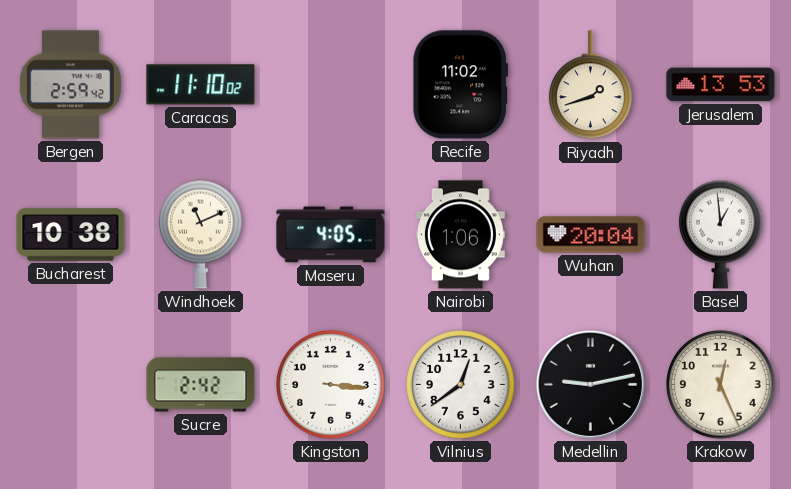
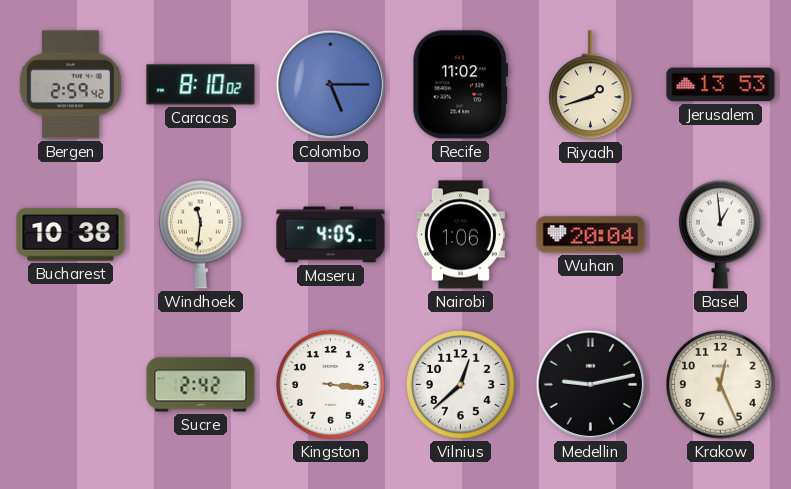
Caracas: 11:10 -> 8:10 (201, 85)
Colombo: none -> 5:15 (330, 84)
Windhoek: 11:11 -> 11:31 (201, 234)
Vilnius: 12:39 -> 12:38 (461, 385)
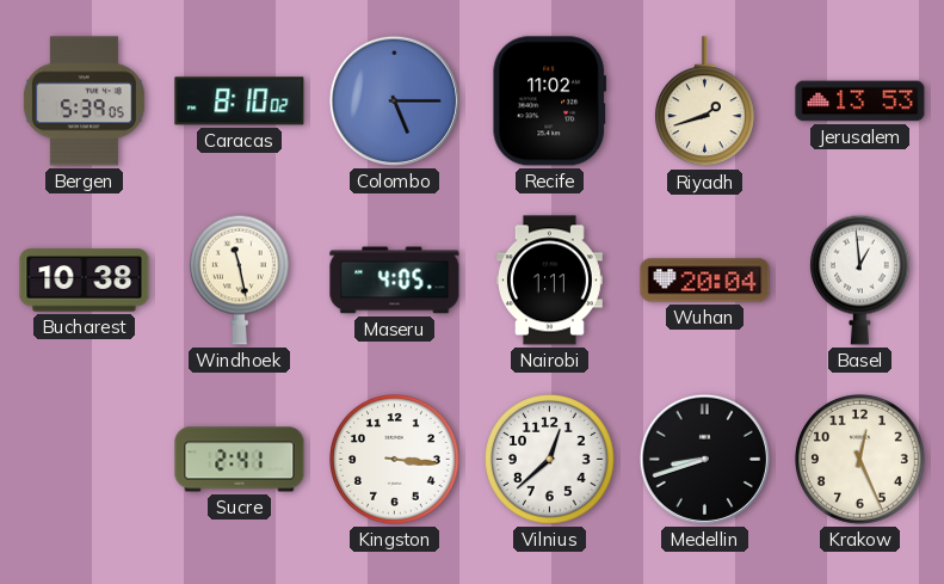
Bergen: 2:59 -> 5:39 (84, 102)
Windhoek: 11:31 -> 11:28 (240, 279)
Nairobi: 1:06 -> 1:11 (549, 281)
Sucre: 2:42 -> 2:41 (240, 460)
Medellin: 9:13 -> 8:42 (704, 459)
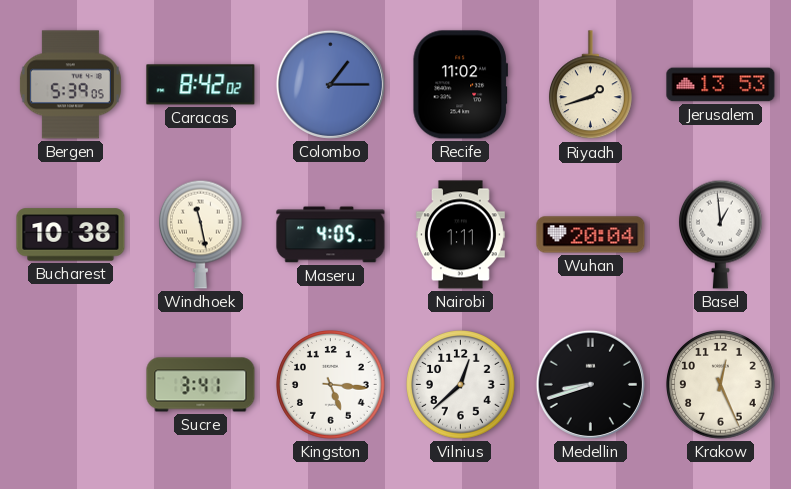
Caracas: 8:10 -> 8:42 (201, 85)
Colombo: 5:15 -> 1:15 (330, 84)
Sucre: 2:41 -> 3:41 (201, 385)
Kingston: 3:16 -> 5:16 (331, 385)
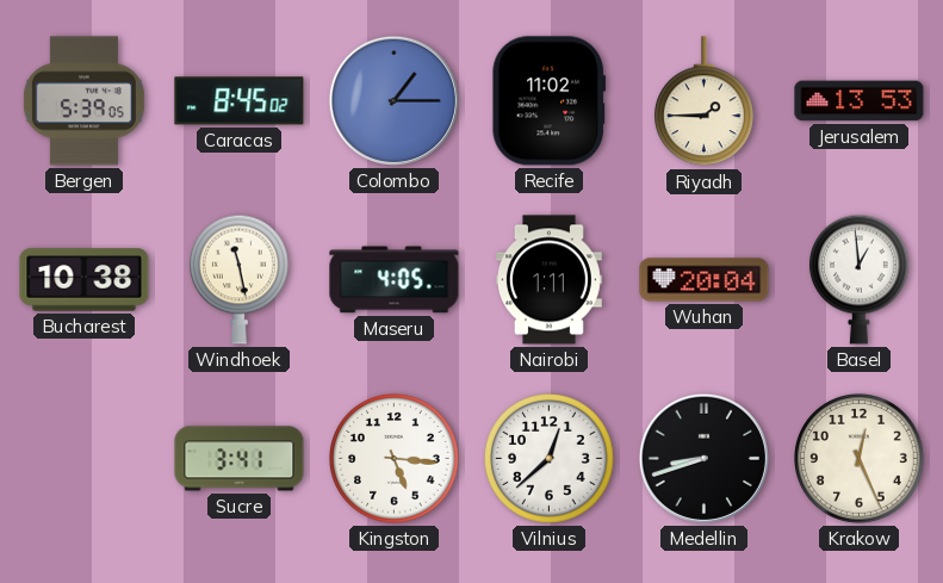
Caracas: 8:42 -> 8:45 (240, 101)
Riyadh: 1:42 -> 1:45 (705, 101)
